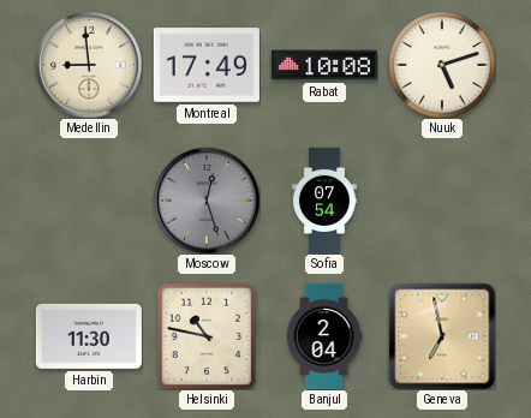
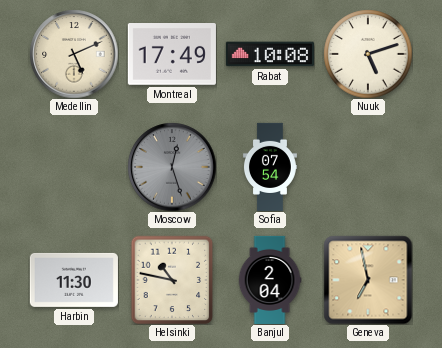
Medellin: 8:59 -> 5:11 (74, 54)
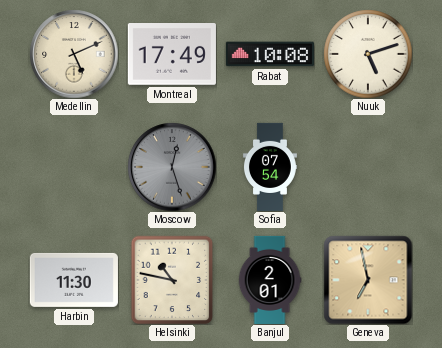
Banjul: 2:04 -> 2:01 (270, 280)
